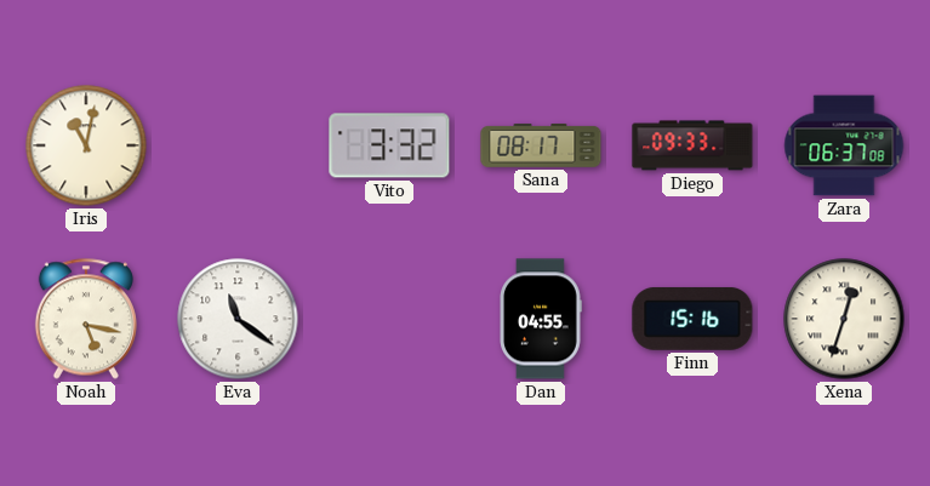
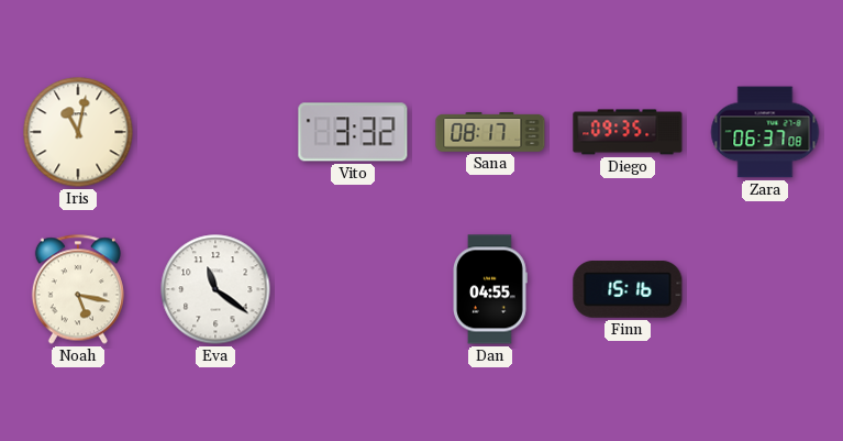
Diego: 09:33 -> 09:35 (628, 132)
Xena: 12:33 -> none (844, 319)
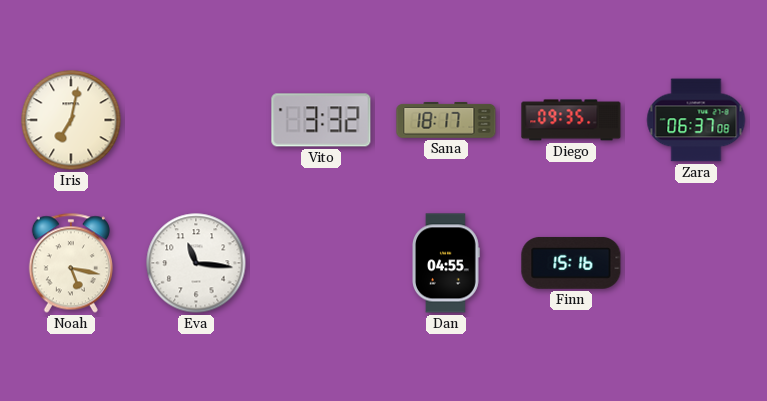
Iris: 11:02 -> 7:02 (71, 120)
Sana: 08:17 -> 18:17 (446, 120)
Eva: 11:21 -> 11:16 (196, 263)
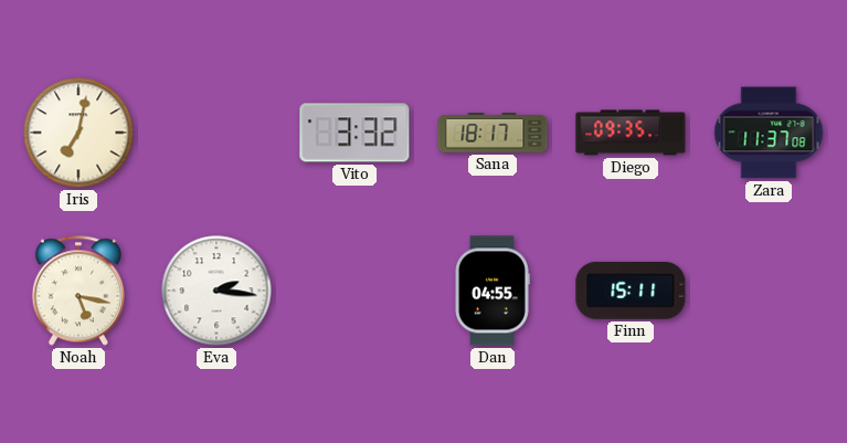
Zara: 06:37 -> 11:37 (769, 133)
Eva: 11:16 -> 2:16 (216, 291)
Finn: 15:16 -> 15:11 (631, 291)
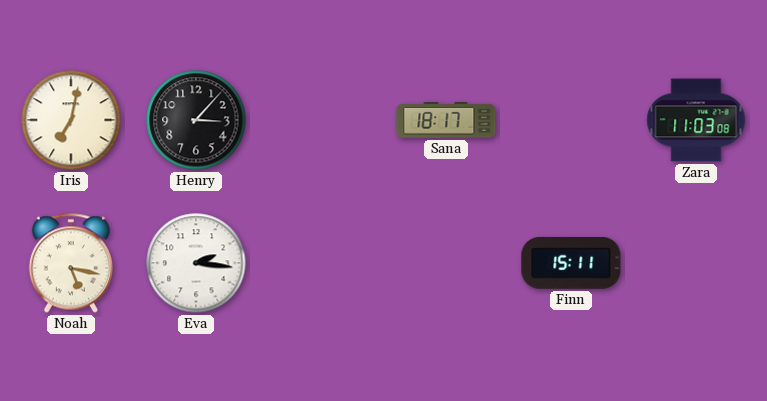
Henry: none -> 3:07 (196, 120)
Vito: 3:32 -> none (354, 133)
Diego: 09:35 -> none (631, 133)
Zara: 11:37 -> 11:03 (696, 120)
Dan: 04:55 -> none (493, 291)
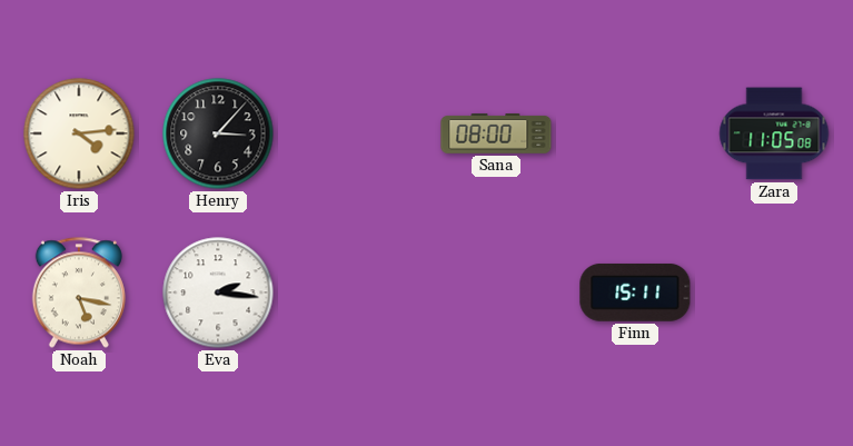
Iris: 7:02 -> 4:14 (79, 133)
Sana: 18:17 -> 08:00 (496, 133)
Zara: 11:03 -> 11:05 (774, 133)
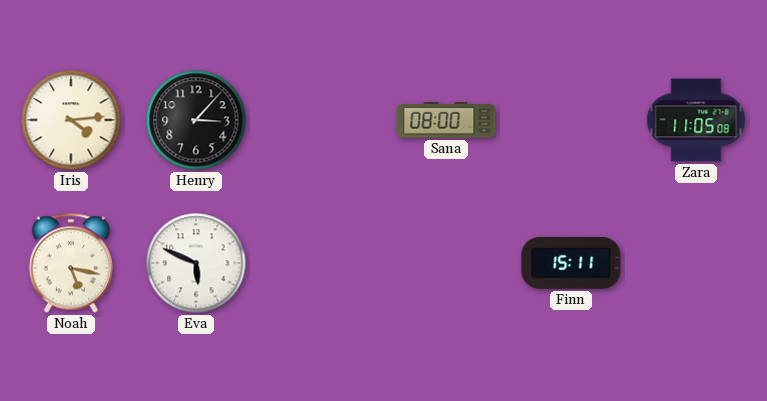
Eva: 2:16 -> 5:49 (196, 263)
